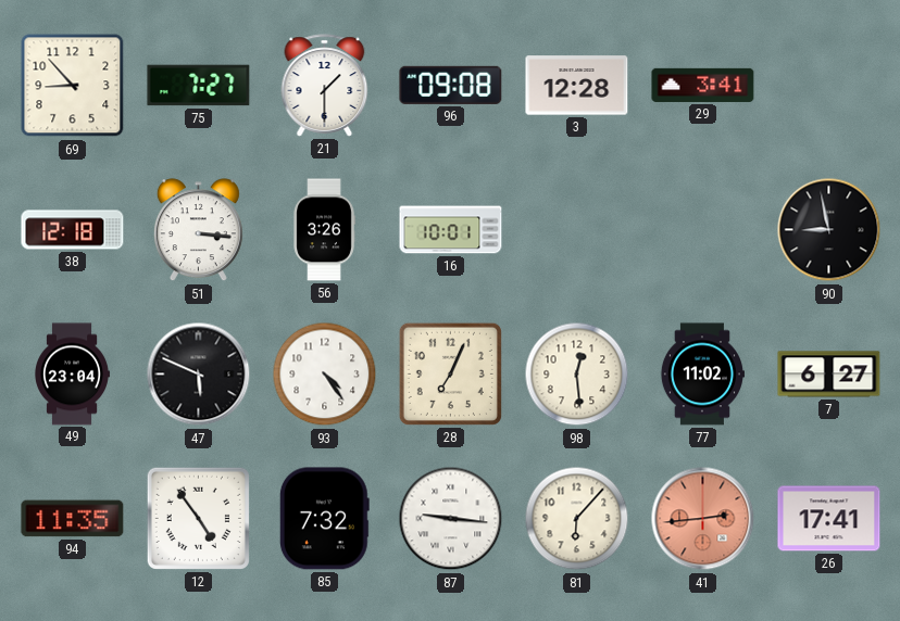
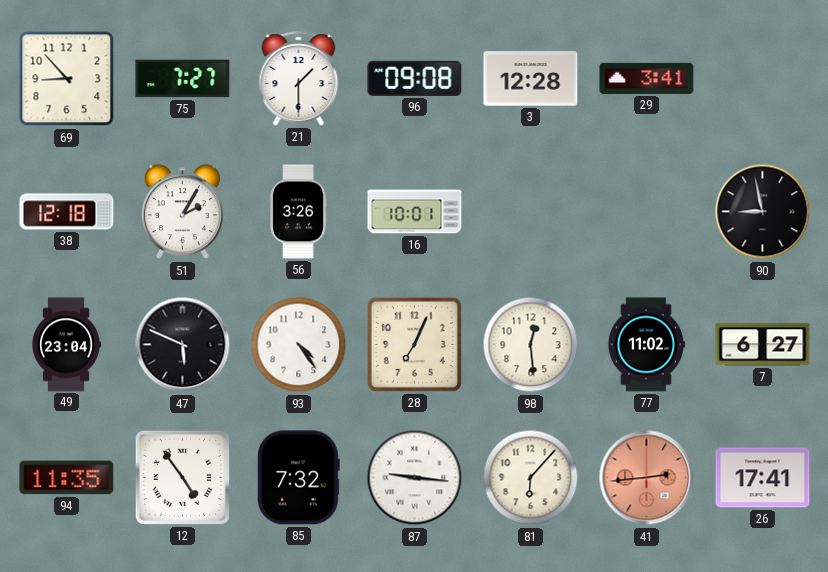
51: 3:16 -> 2:05 (182, 212)
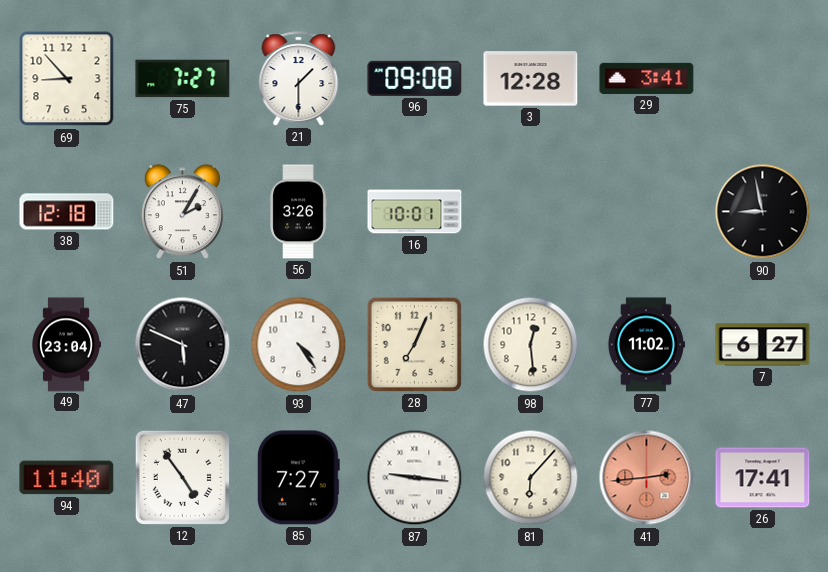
94: 11:35 -> 11:40 (67, 478)
85: 7:32 -> 7:27 (298, 478)
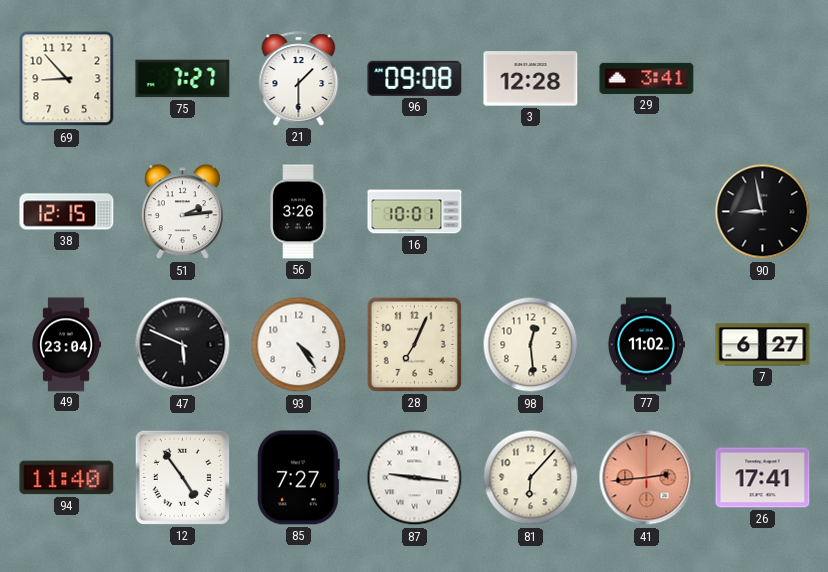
38: 12:18 -> 12:15 (67, 212)
51: 2:05 -> 2:14 (182, 212)
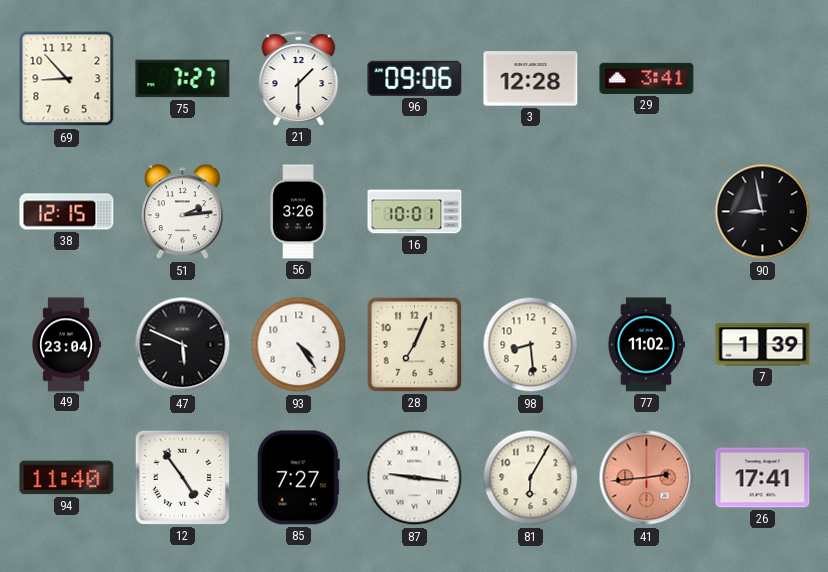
96: 09:08 -> 09:06 (415, 78)
98: 12:29 -> 8:29 (531, 345)
7: 6:27 -> 1:39 (763, 345)
81: 6:07 -> 6:05 (531, 478)
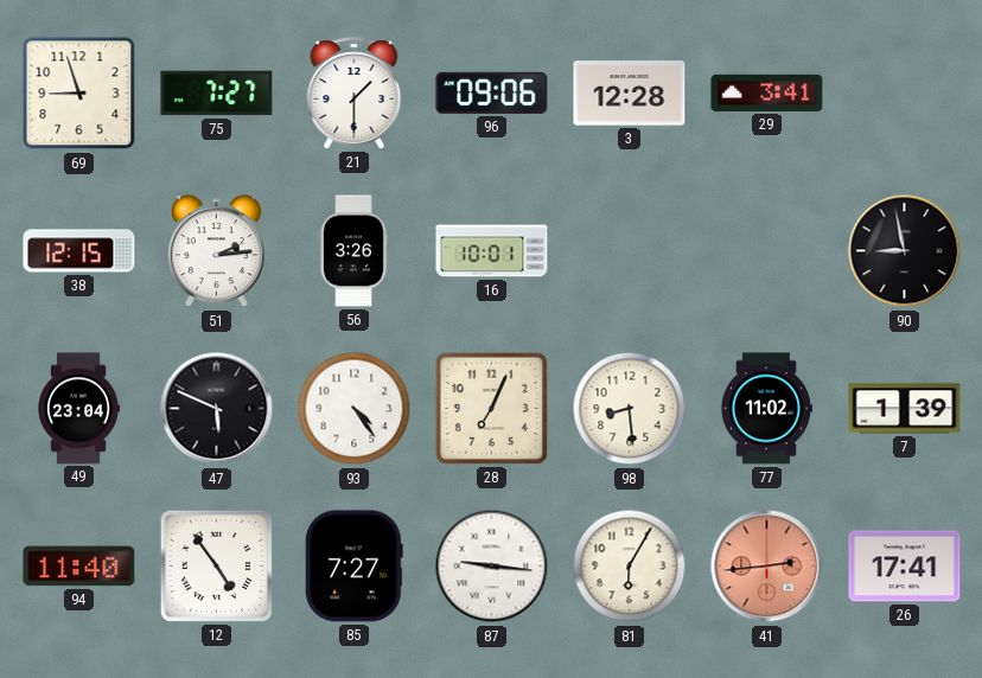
69: 8:53 -> 8:57 (79, 94)
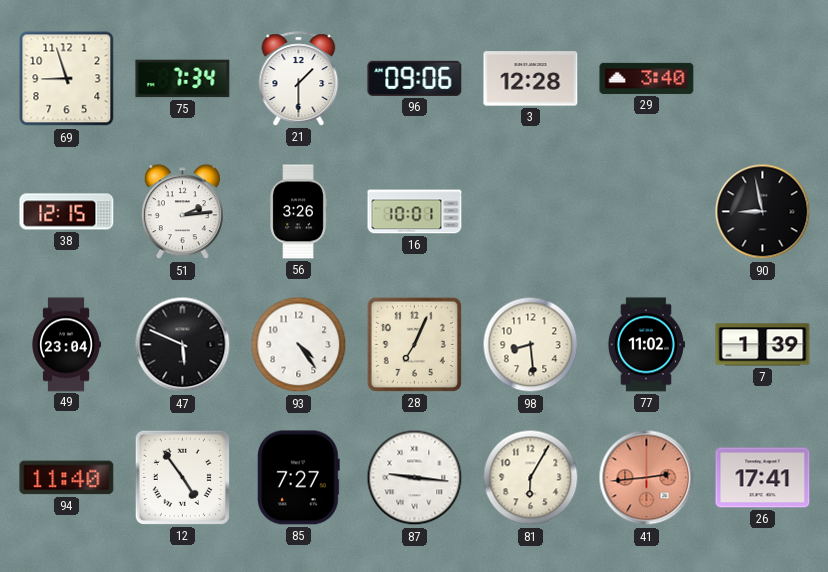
75: 7:27 -> 7:34 (183, 79)
29: 3:41 -> 3:40 (647, 78)
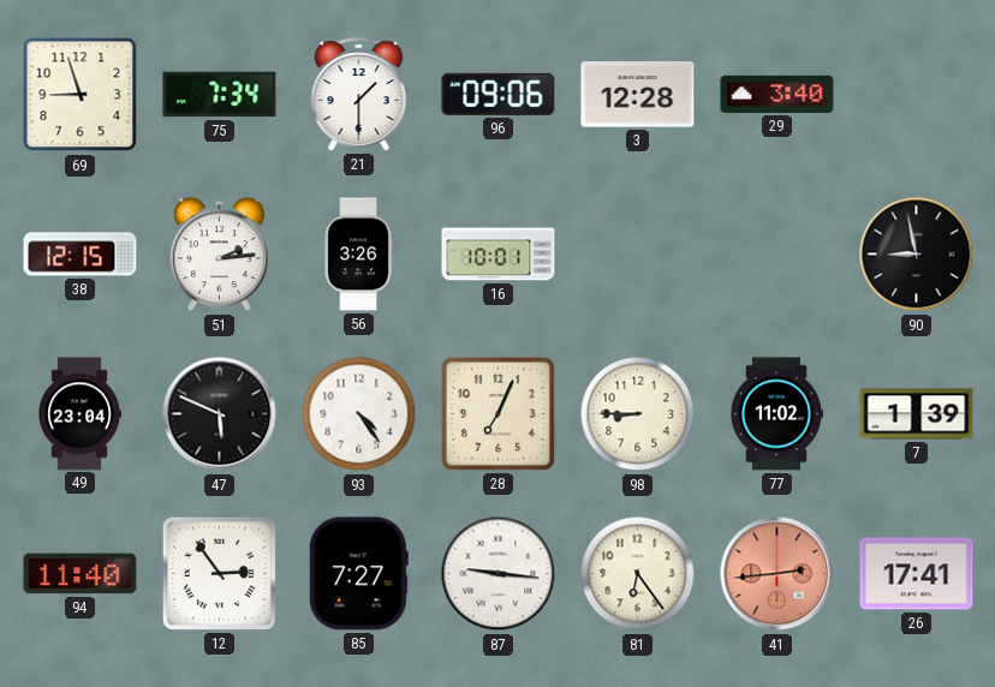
98: 8:29 -> 8:45 (638, 414)
12: 4:54 -> 2:54 (219, 573)
81: 6:05 -> 6:24 (638, 574)
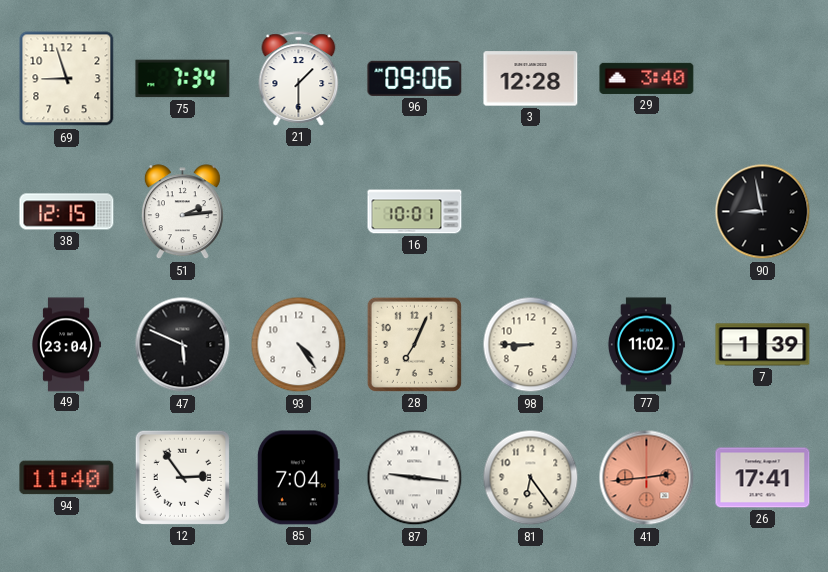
56: 3:26 -> none (358, 255)
85: 7:27 -> 7:04 (298, 478)
